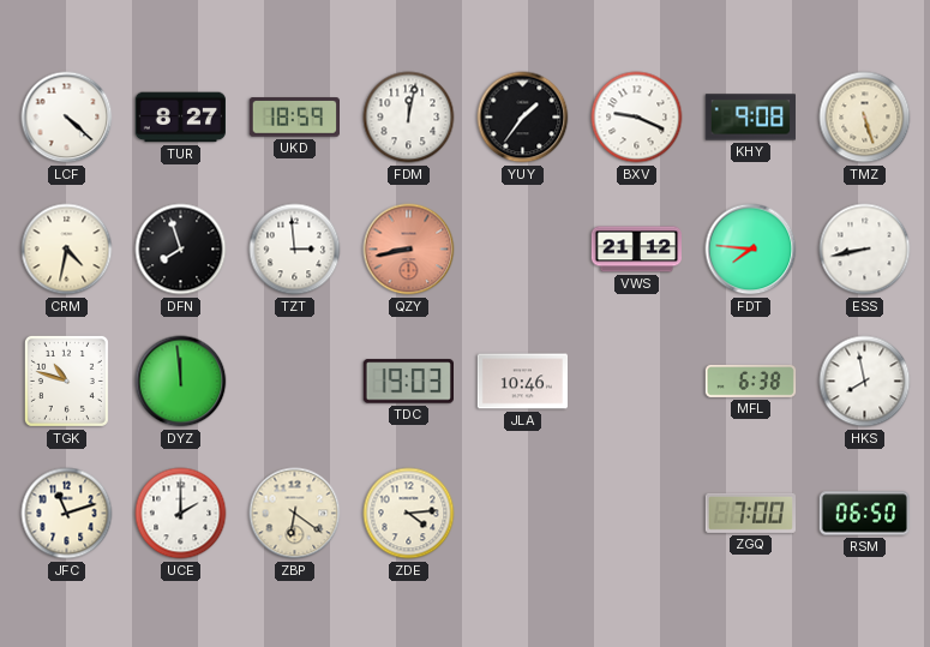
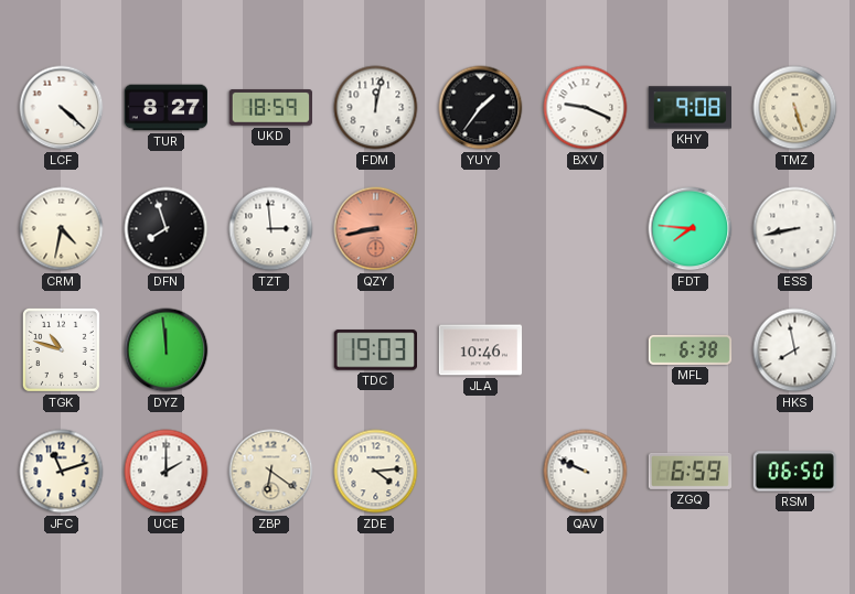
VWS: 21:12 -> none (637, 250)
QAV: none -> 9:49 (586, 472)
ZGQ: 7:00 -> 6:59 (690, 471)
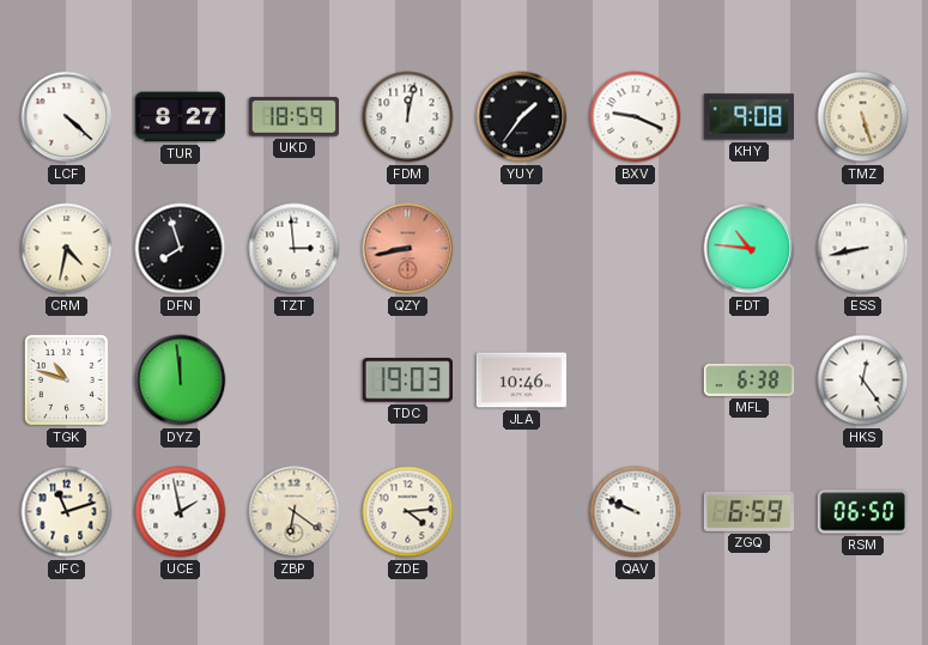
FDT: 7:46 -> 10:46 (750, 249)
HKS: 7:58 -> 12:24 (863, 381)
UCE: 2:00 -> 1:58 (181, 512)
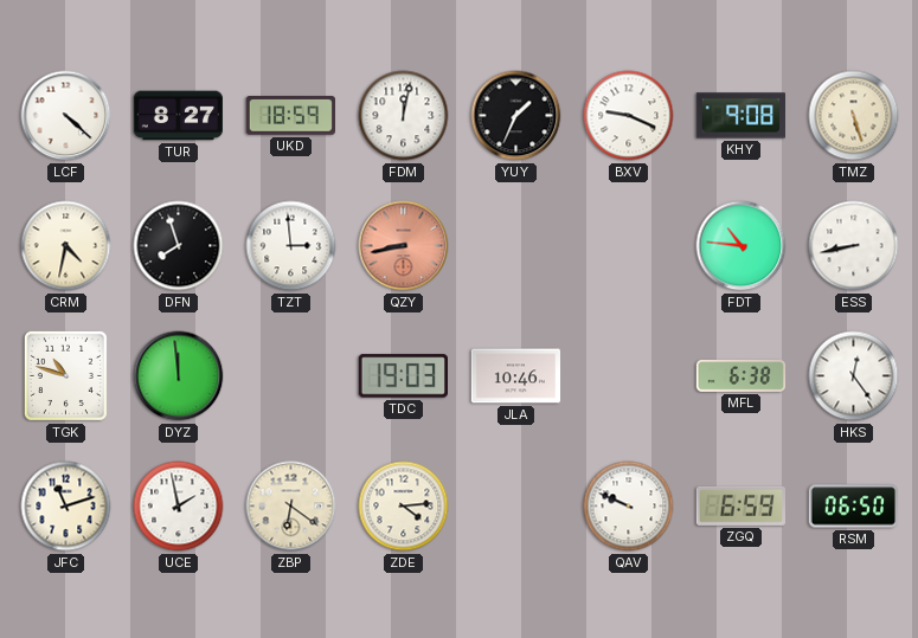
YUY: 1:36 -> 1:34 (516, 116)
